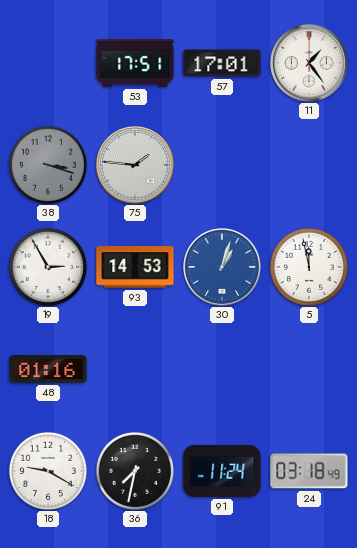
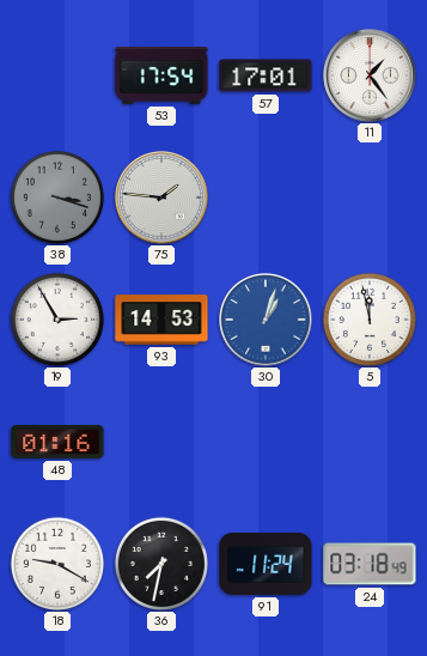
53: 17:51 -> 17:54 (161, 77)
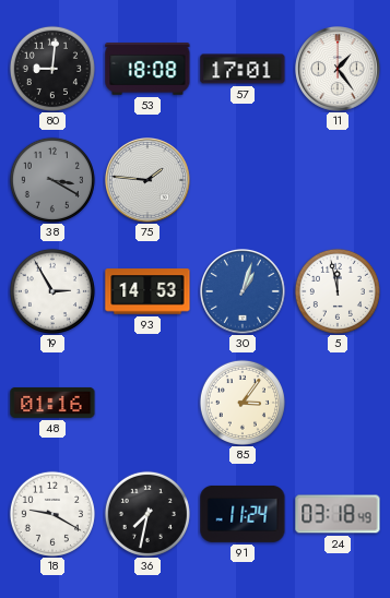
80: none -> 9:01 (52, 69)
53: 17:54 -> 18:08 (147, 70)
38: 3:18 -> 3:20 (52, 180)
85: none -> 3:06 (243, 403)
